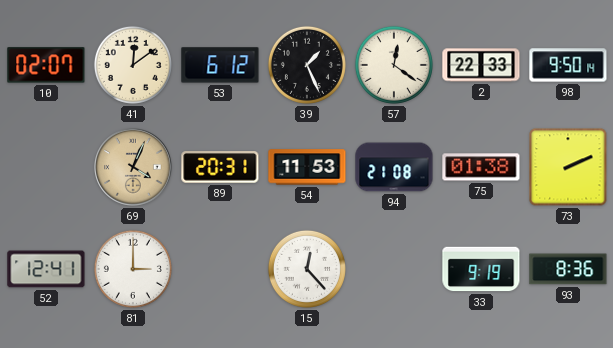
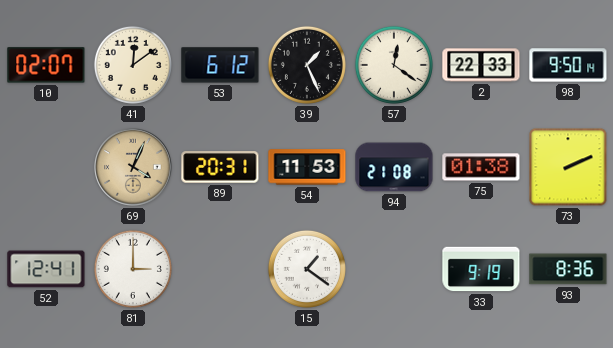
15: 12:23 -> 1:21 (307, 269)
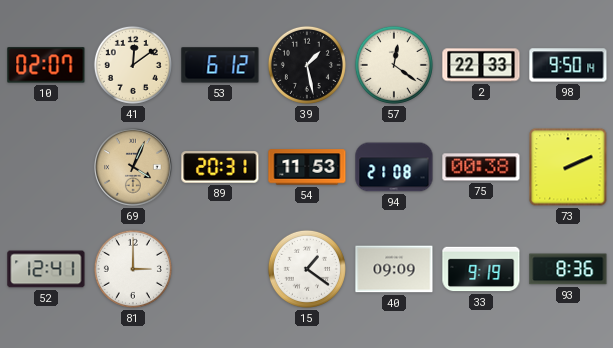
39: 1:26 -> 1:28 (307, 65)
75: 01:38 -> 00:38 (481, 167)
40: none -> 09:09 (394, 269)
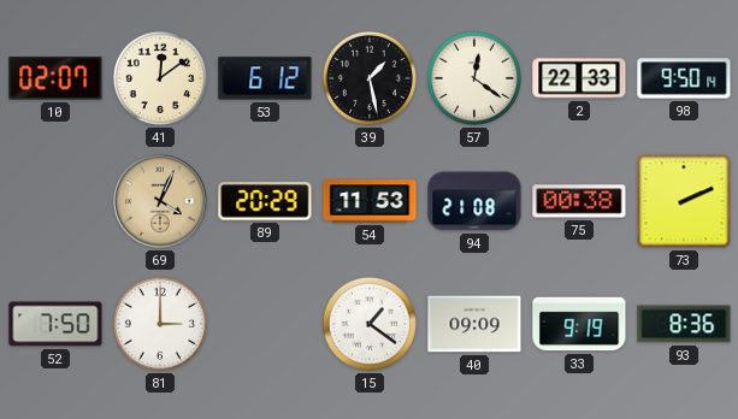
89: 20:31 -> 20:29 (265, 201)
52: 12:41 -> 7:50 (55, 324)
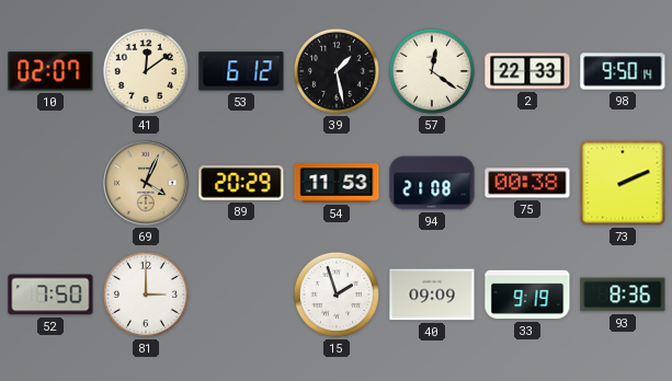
15: 1:21 -> 1:57 (337, 295)
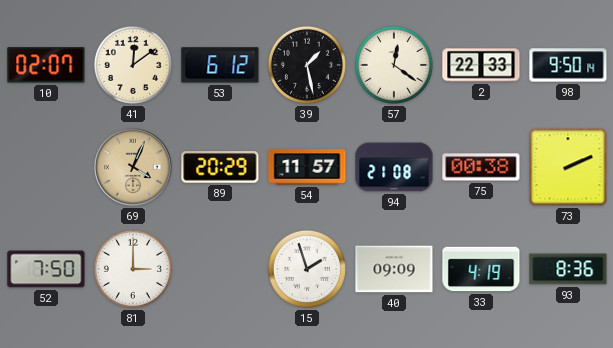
54: 11:53 -> 11:57 (307, 167)
33: 9:19 -> 4:19 (481, 269)
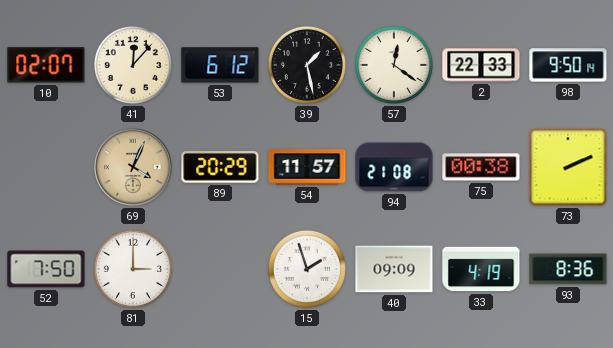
41: 12:09 -> 12:07 (133, 65)
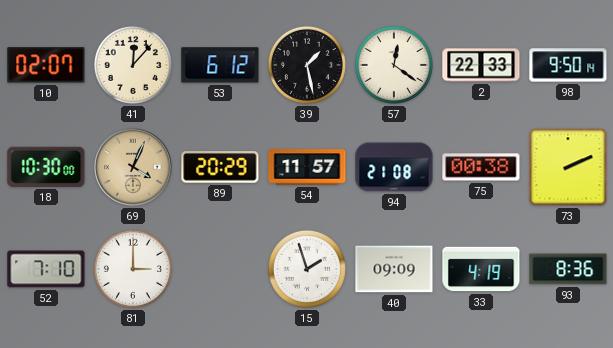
18: none -> 10:30 (46, 167)
52: 7:50 -> 7:10 (46, 269)
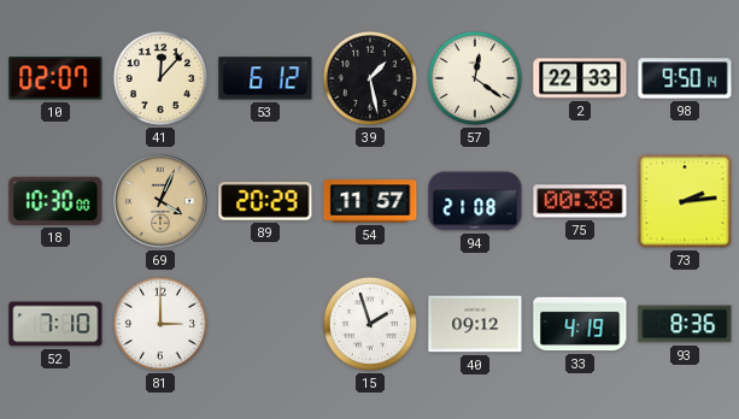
73: 2:11 -> 2:14 (685, 201)
40: 09:09 -> 09:12 (475, 324)
